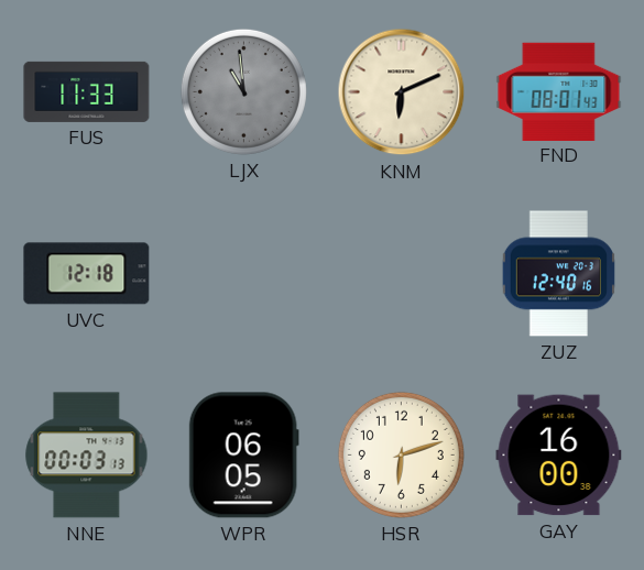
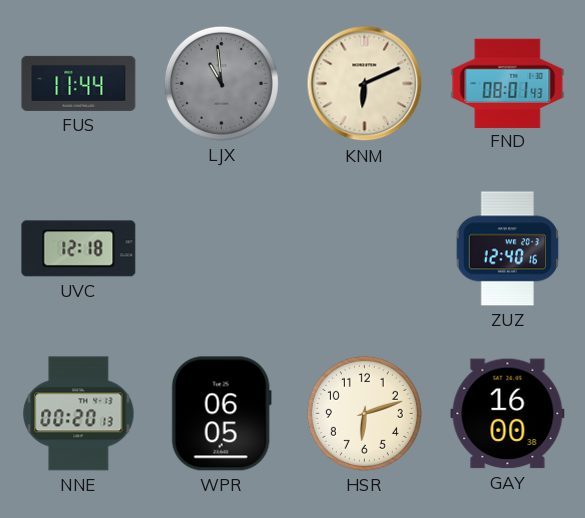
FUS: 11:33 -> 11:44 (79, 83)
NNE: 00:03 -> 00:20 (79, 414)
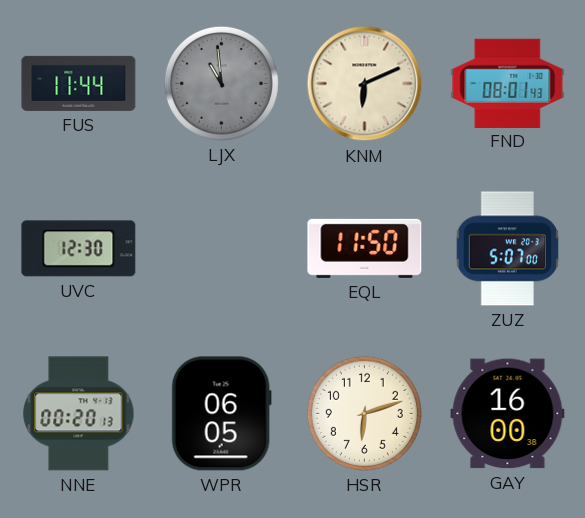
UVC: 12:18 -> 12:30 (79, 249)
EQL: none -> 11:50 (365, 248)
ZUZ: 12:40 -> 5:07 (507, 249)
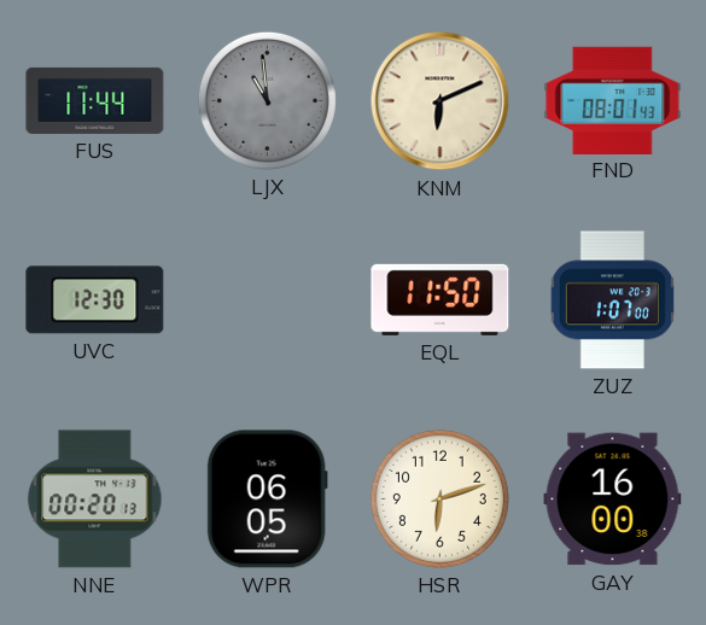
ZUZ: 5:07 -> 1:07 (612, 300)
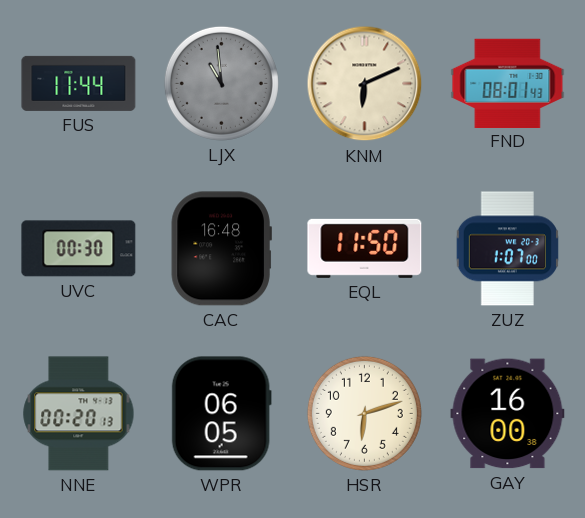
UVC: 12:30 -> 00:30 (79, 249)
CAC: none -> 16:48 (221, 249)
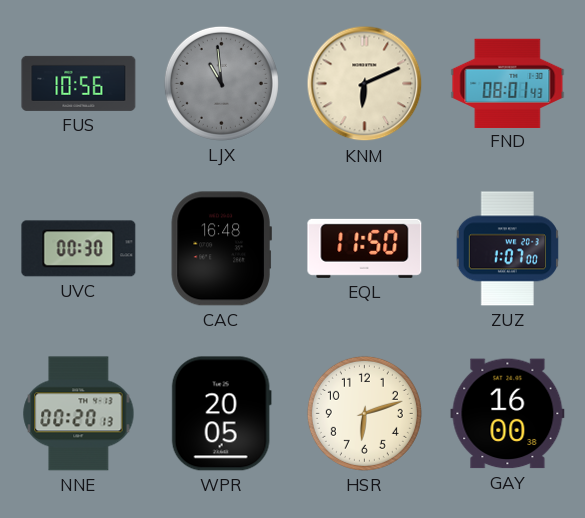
FUS: 11:44 -> 10:56 (79, 83)
WPR: 06:05 -> 20:05 (221, 414)
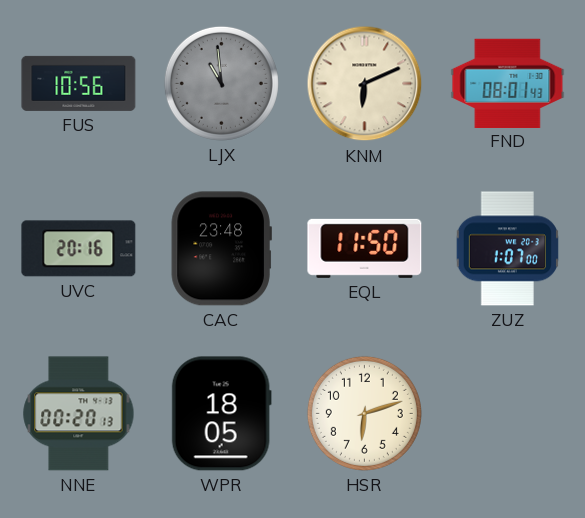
UVC: 00:30 -> 20:16 (79, 249)
CAC: 16:48 -> 23:48 (221, 249)
WPR: 20:05 -> 18:05 (221, 414)
GAY: 16:00 -> none (508, 414)
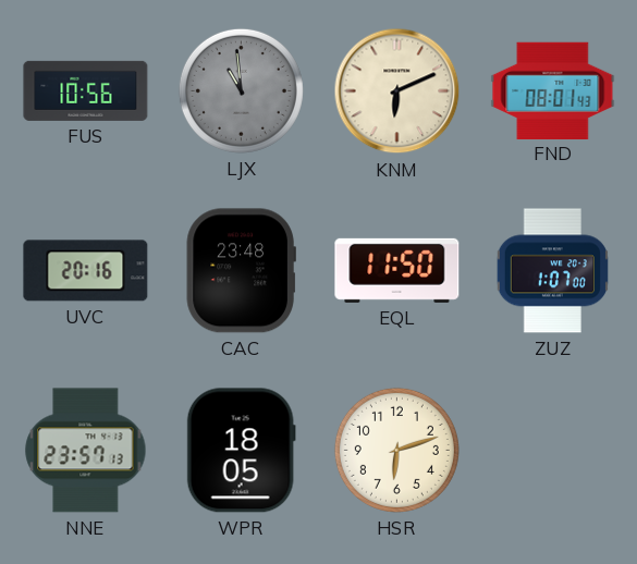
NNE: 00:20 -> 23:57 (86, 451)
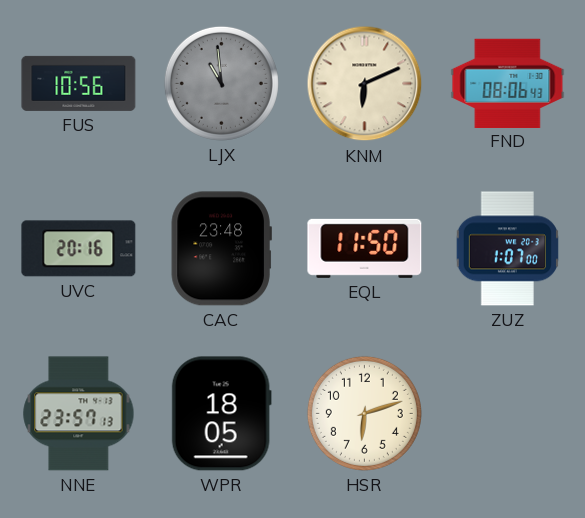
FND: 08:01 -> 08:06 (508, 83)
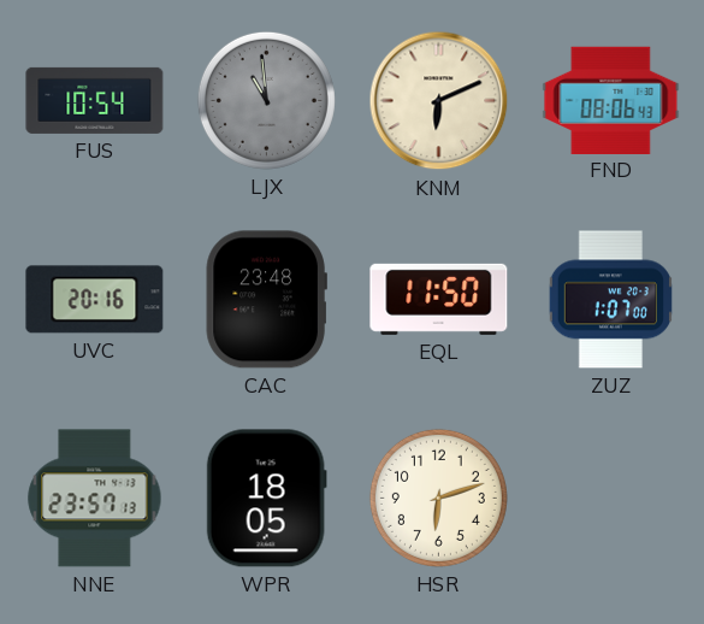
FUS: 10:56 -> 10:54 (95, 100)
